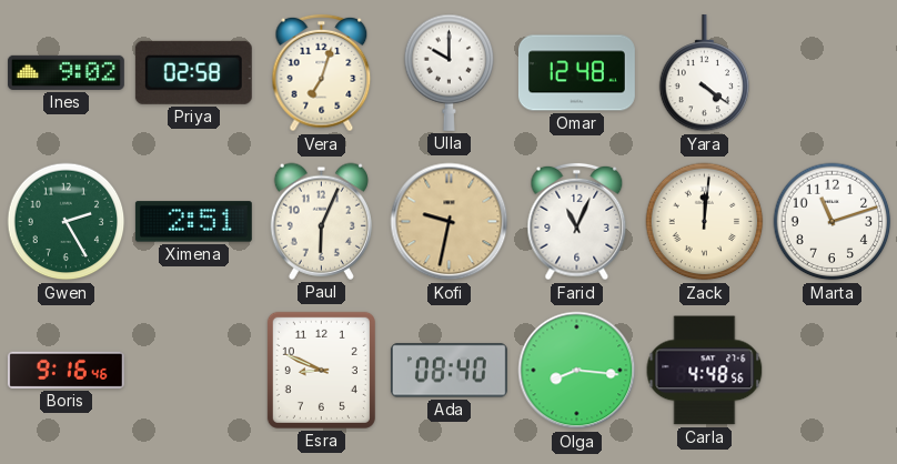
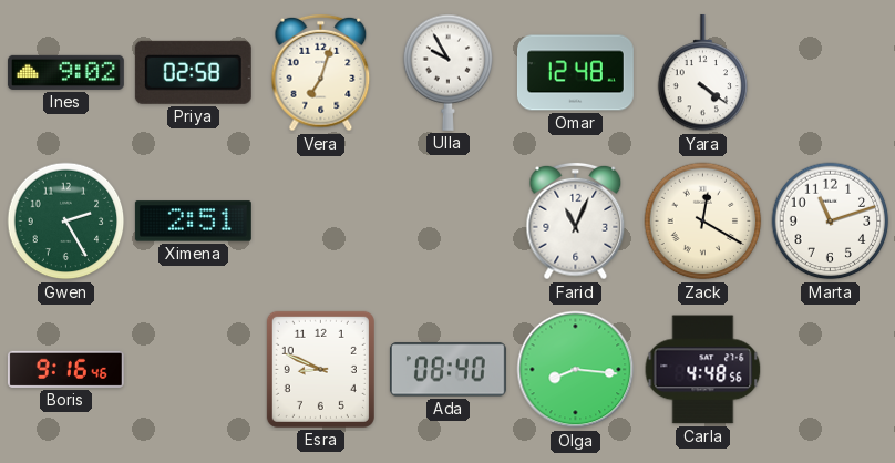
Ulla: 10:00 -> 9:55 (449, 72)
Paul: 6:04 -> none (321, 221)
Kofi: 9:32 -> none (450, 222)
Zack: 12:01 -> 12:20 (703, 222)
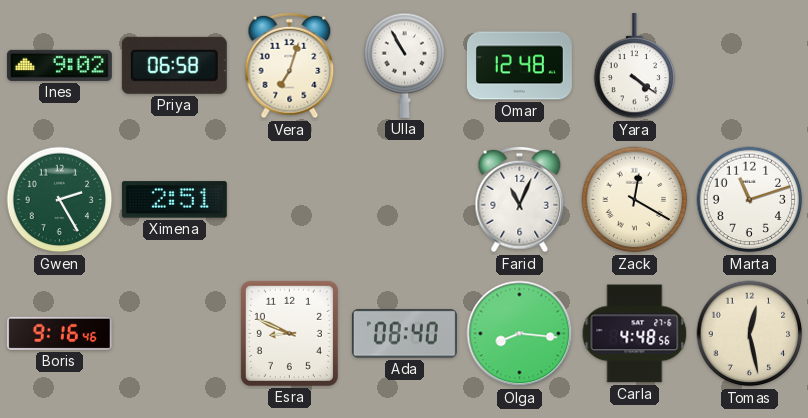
Priya: 02:58 -> 06:58 (174, 65)
Ulla: 9:55 -> 10:55 (405, 65)
Tomas: none -> 12:28 (750, 334)
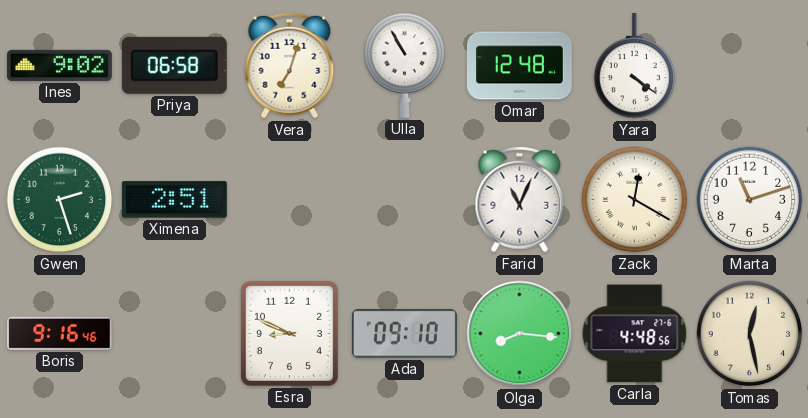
Gwen: 2:25 -> 2:27 (60, 200)
Ada: 08:40 -> 09:10 (404, 334)
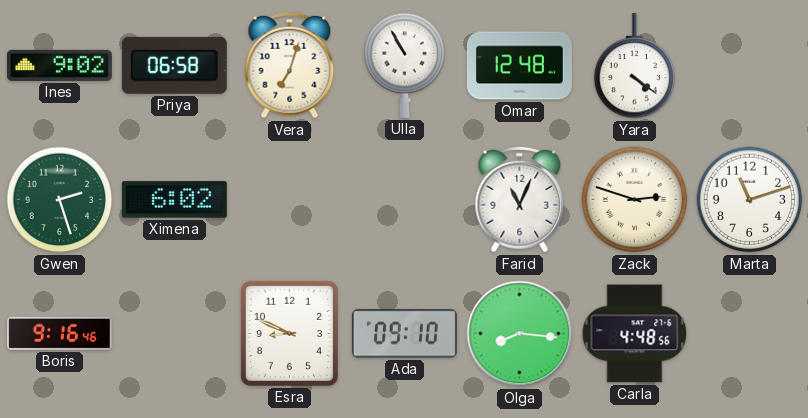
Ximena: 2:51 -> 6:02 (174, 200)
Zack: 12:20 -> 2:48 (635, 200)
Tomas: 12:28 -> none (750, 334)
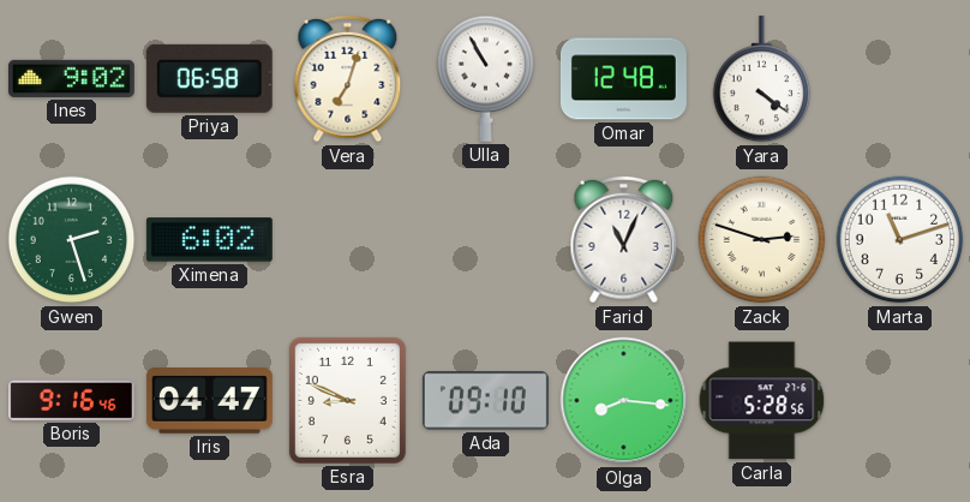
Iris: none -> 04:47 (209, 401)
Carla: 4:48 -> 5:28 (762, 401)
